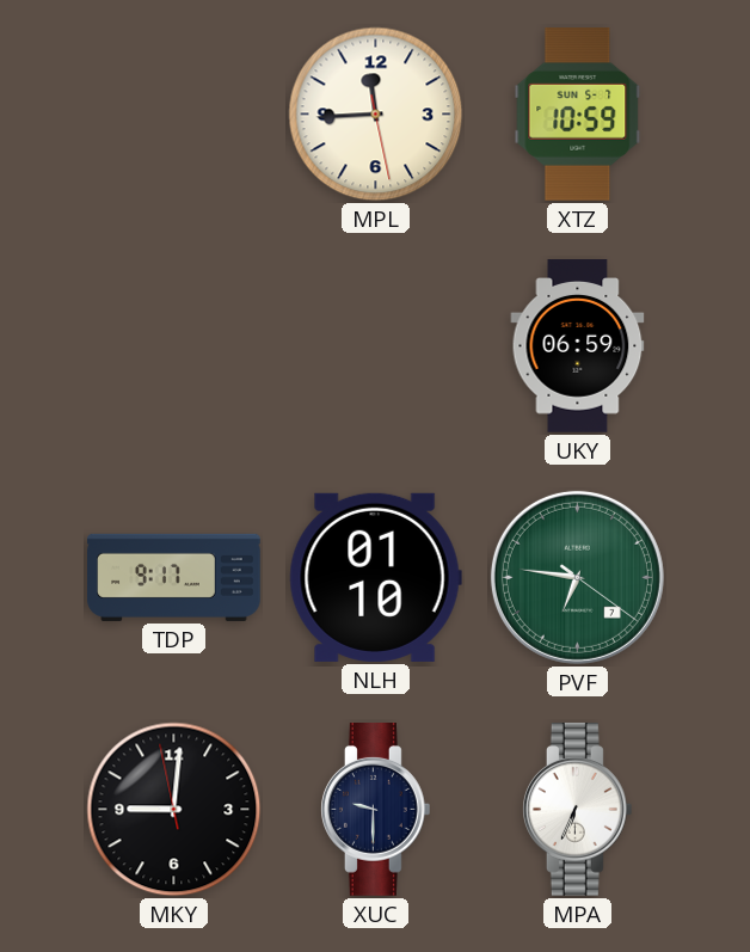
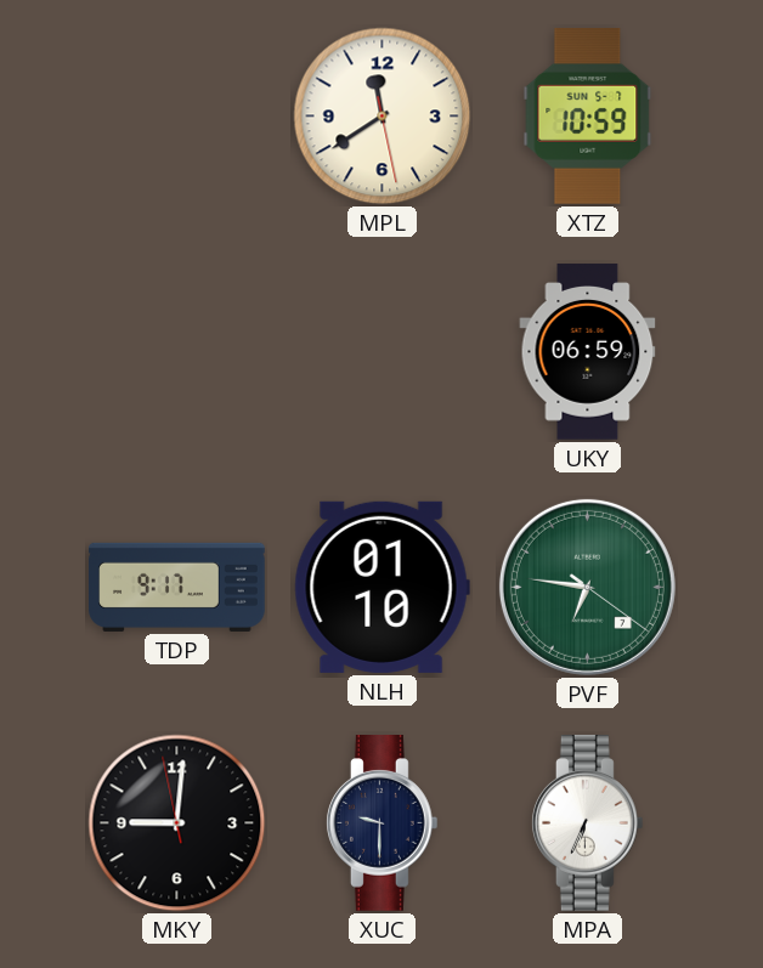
MPL: 11:44 -> 11:39 (383, 117)
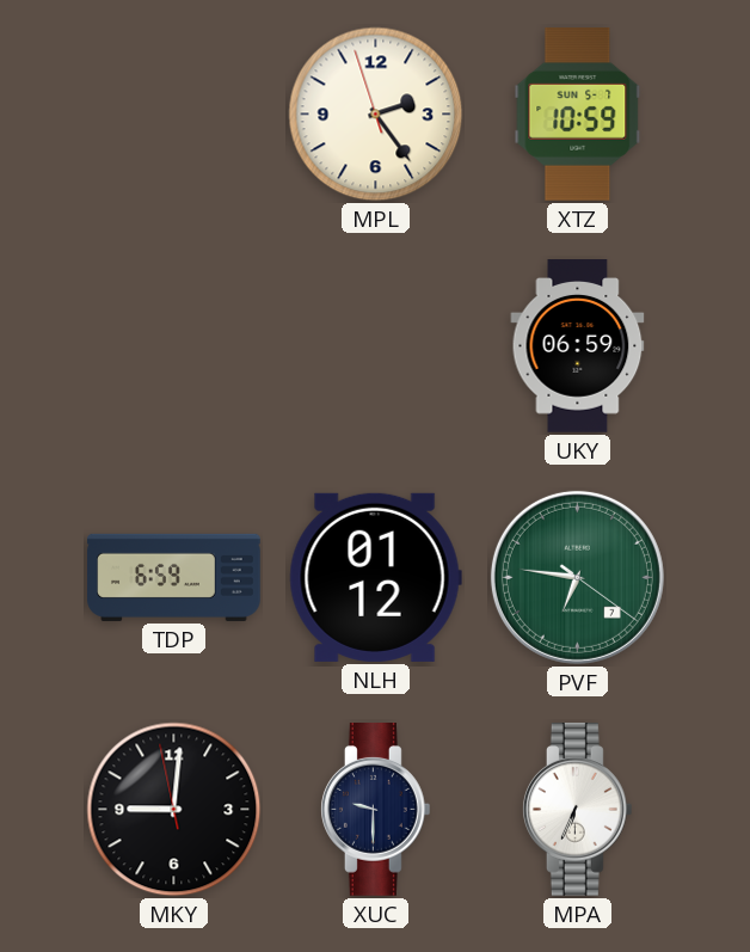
MPL: 11:39 -> 2:23 (376, 115)
TDP: 9:17 -> 6:59 (174, 577)
NLH: 01:10 -> 01:12 (375, 577)
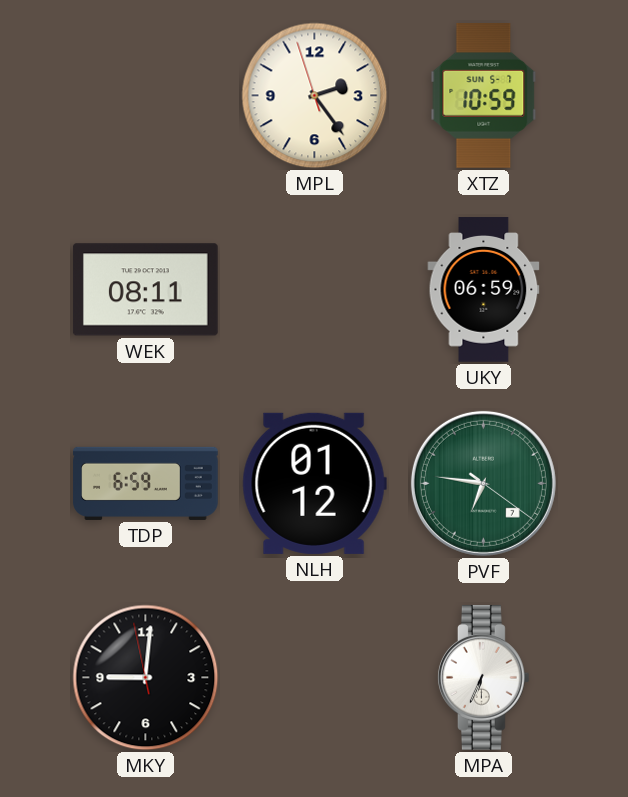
WEK: none -> 08:11 (145, 290)
XUC: 9:30 -> none (375, 810)
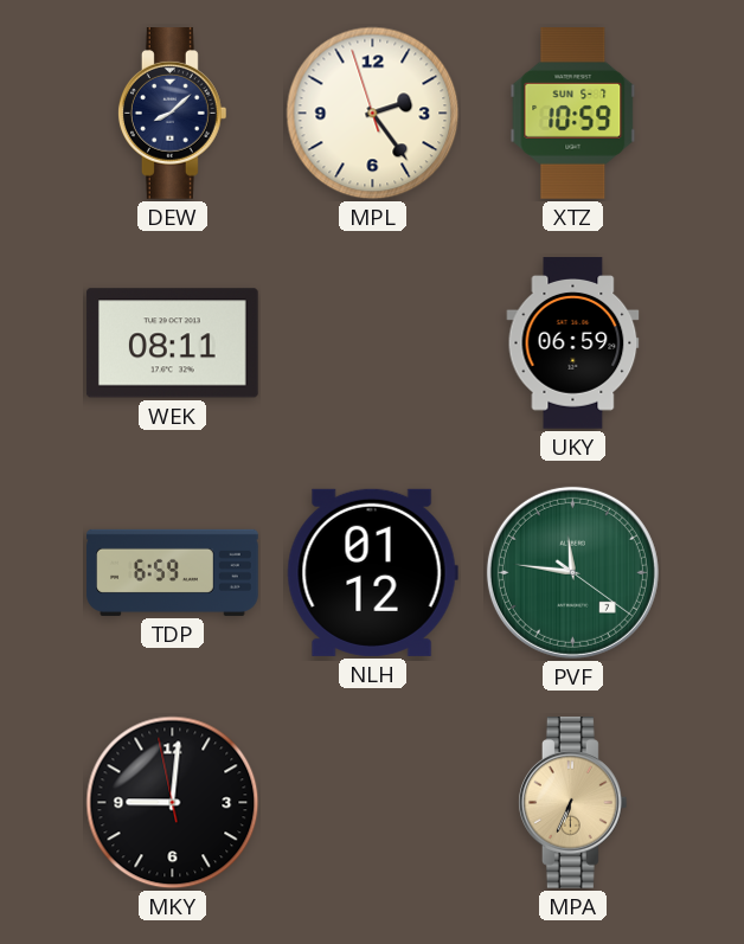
DEW: none -> 8:08 (172, 114)
PVF: 6:46 -> 11:46 (572, 572)
MPA dial: white -> champagne (572, 803)
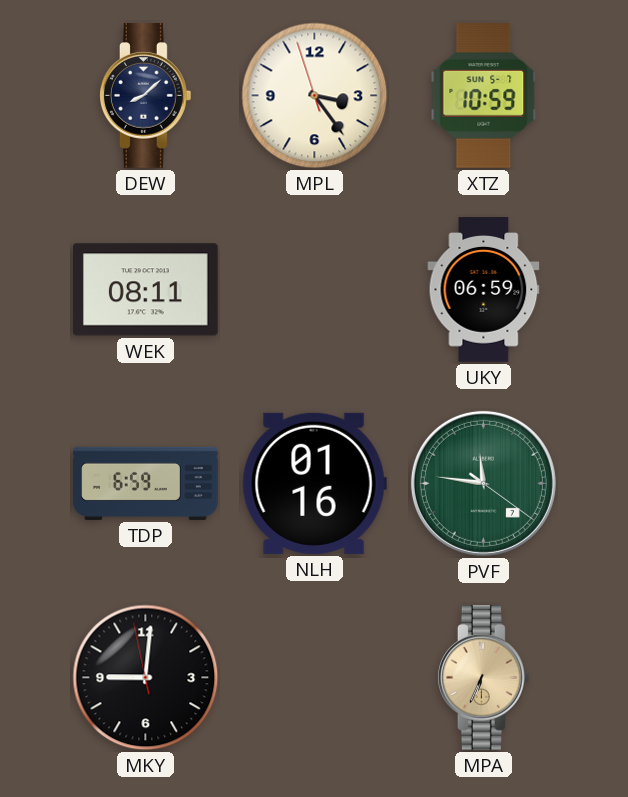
MPL: 2:23 -> 3:23 (315, 96)
NLH: 01:12 -> 01:16 (314, 483)
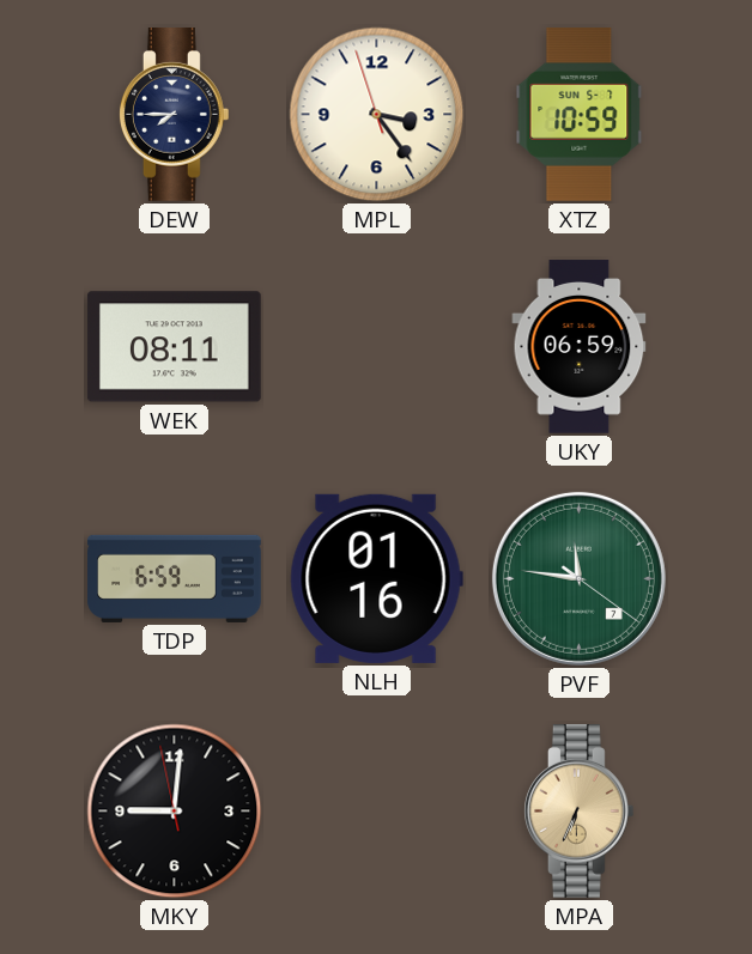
DEW: 8:08 -> 7:45 (174, 115)
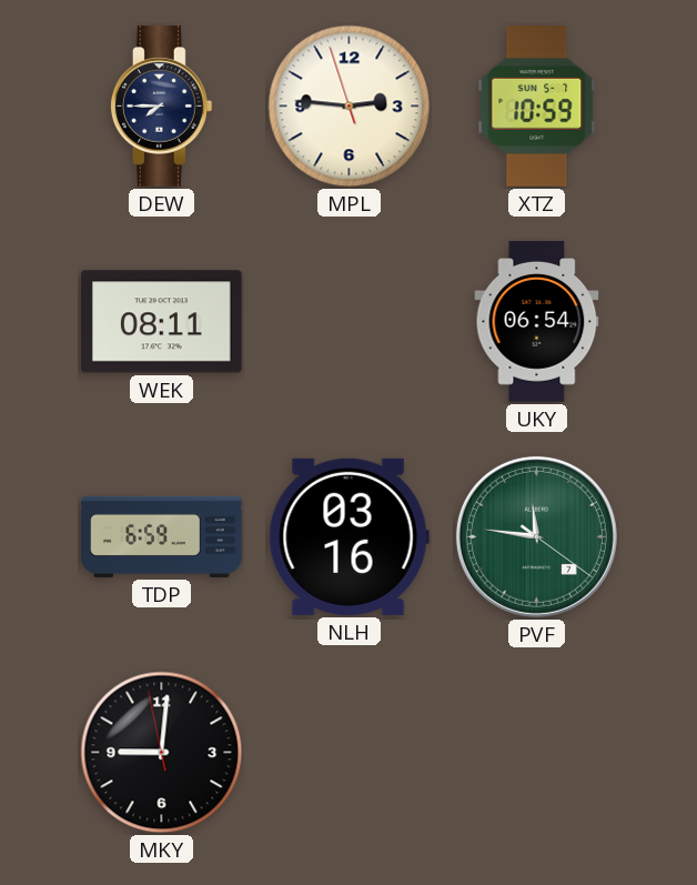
MPL: 3:23 -> 2:45 (350, 107)
UKY: 06:59 -> 06:54 (537, 322)
NLH: 01:16 -> 03:16 (348, 536)
MPA: 6:34 -> none (578, 812)
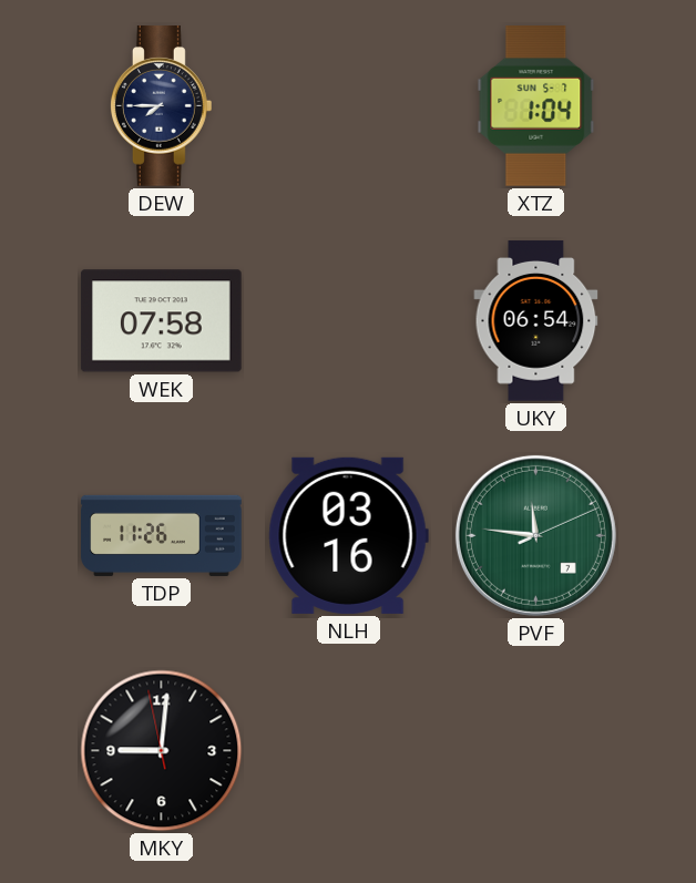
MPL: 2:45 -> none (350, 107)
XTZ: 10:59 -> 1:04 (536, 106)
WEK: 08:11 -> 07:58 (161, 321)
TDP: 6:59 -> 11:26 (162, 535)
PVF: 11:46:21 -> 11:46:11 (535, 535)
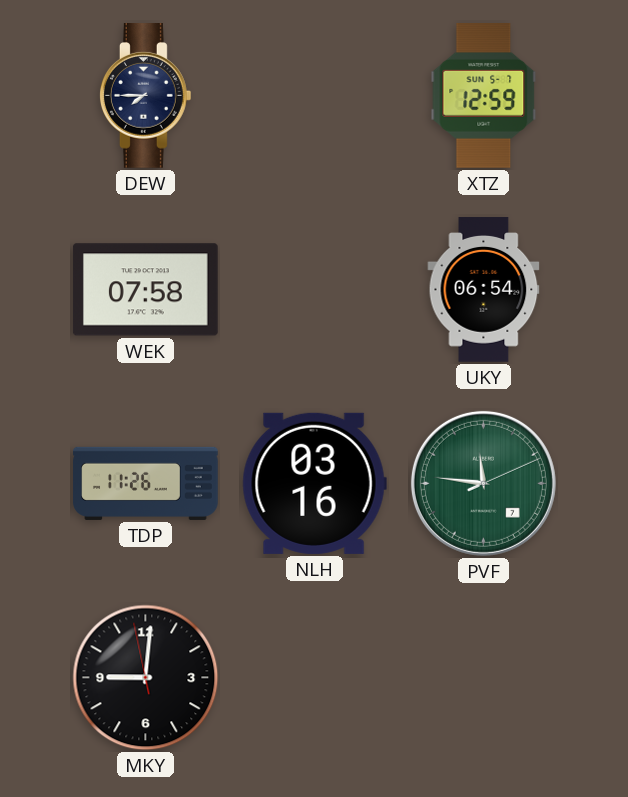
XTZ: 1:04 -> 12:59 (484, 96)
